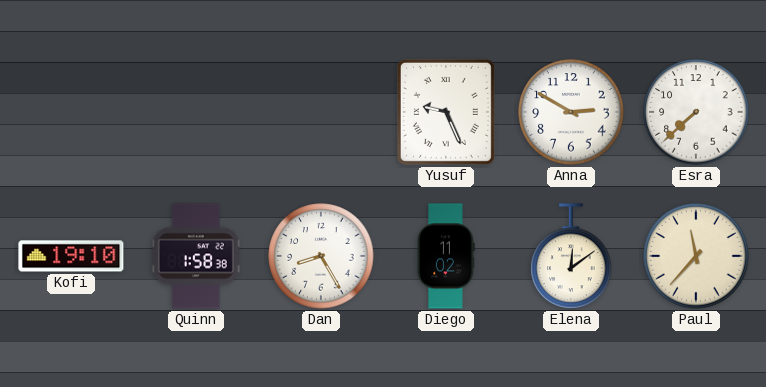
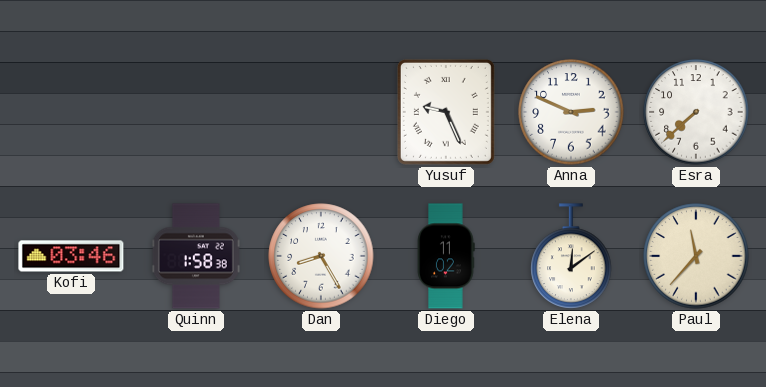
Anna: 2:50 -> 2:49 (571, 112)
Kofi: 19:10 -> 03:46 (71, 256)
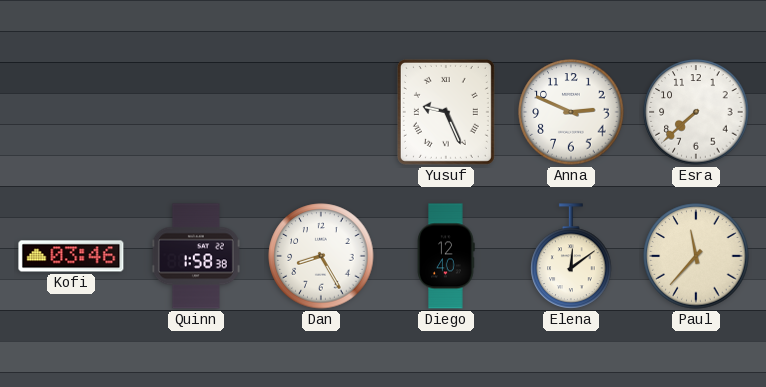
Diego: 11:02 -> 12:40 (446, 256)
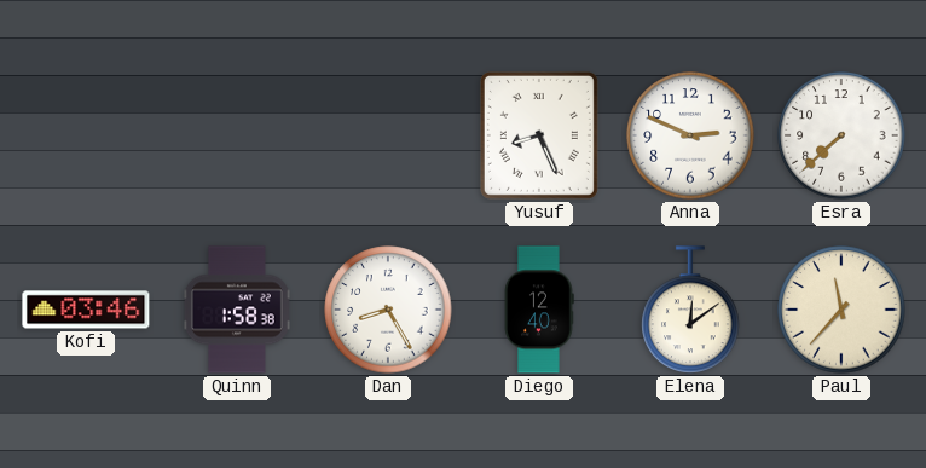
Yusuf: 9:26 -> 8:26 (539, 135)
